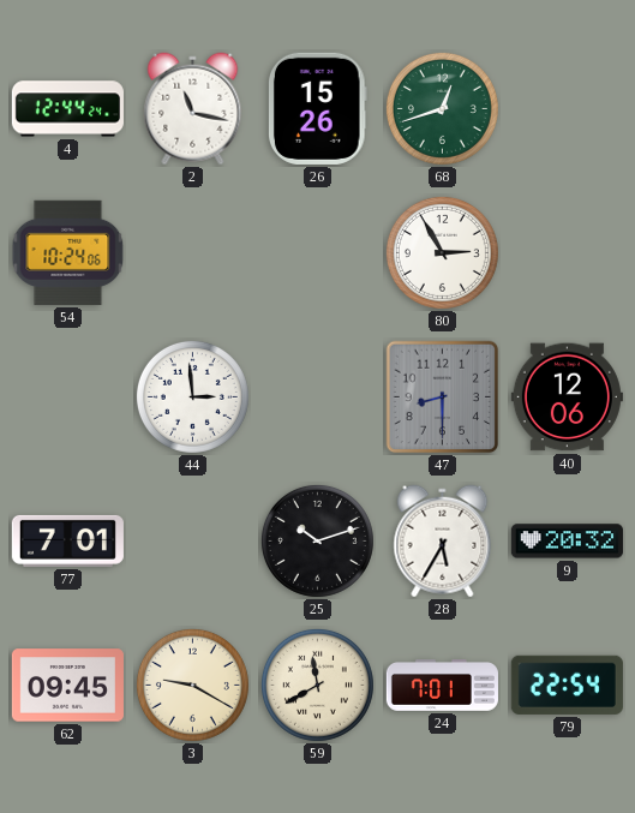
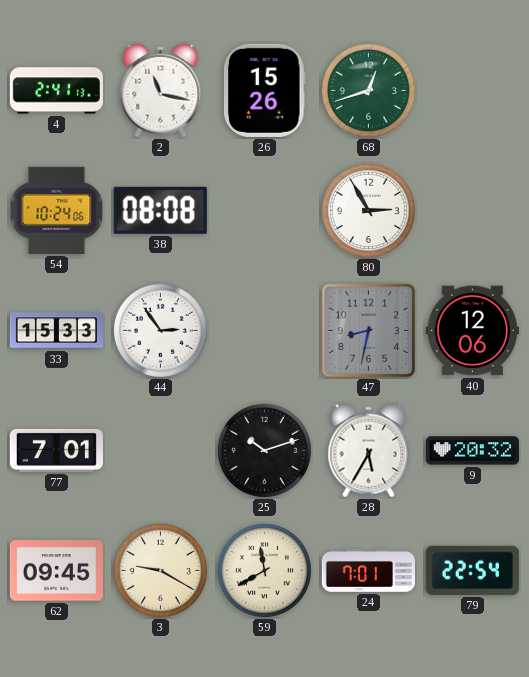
4: 12:44 -> 2:41 (56, 91)
38: none -> 08:08 (160, 210)
33: none -> 15:33 (56, 331)
44: 2:59 -> 2:54 (160, 330)
47: 8:30 -> 8:32 (369, 331)
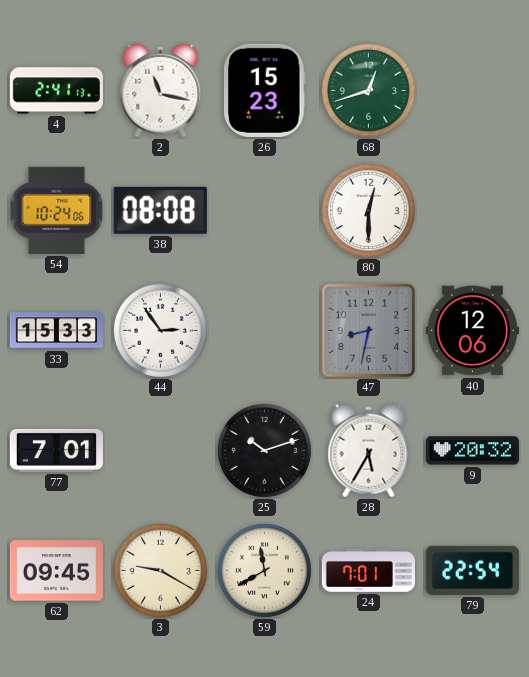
26: 15:26 -> 15:23 (265, 90)
80: 2:55 -> 12:30 (368, 210)
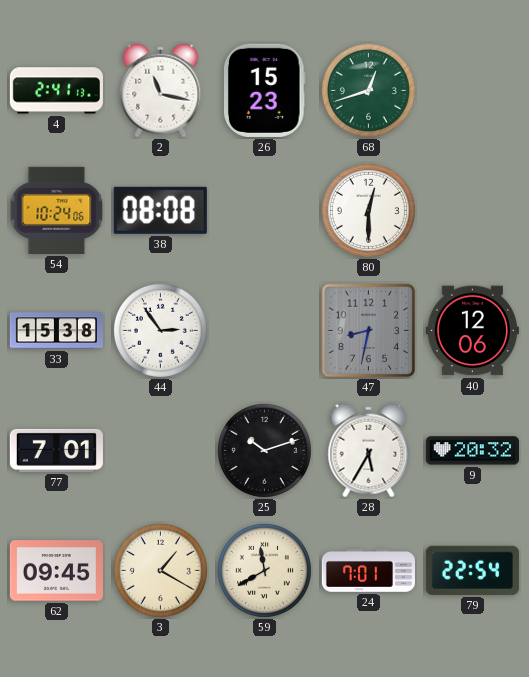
33: 15:33 -> 15:38 (56, 331)
3: 9:20 -> 1:20 (160, 570)
